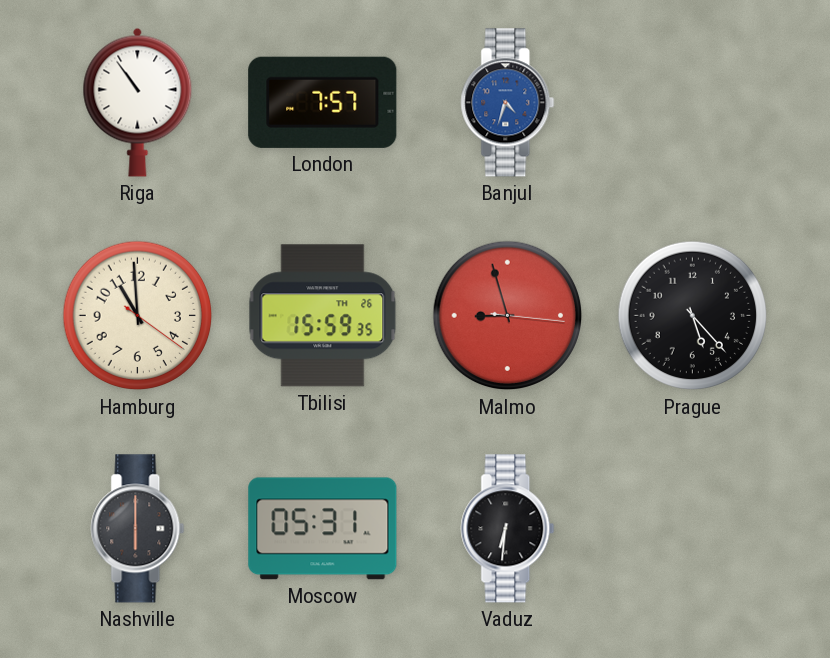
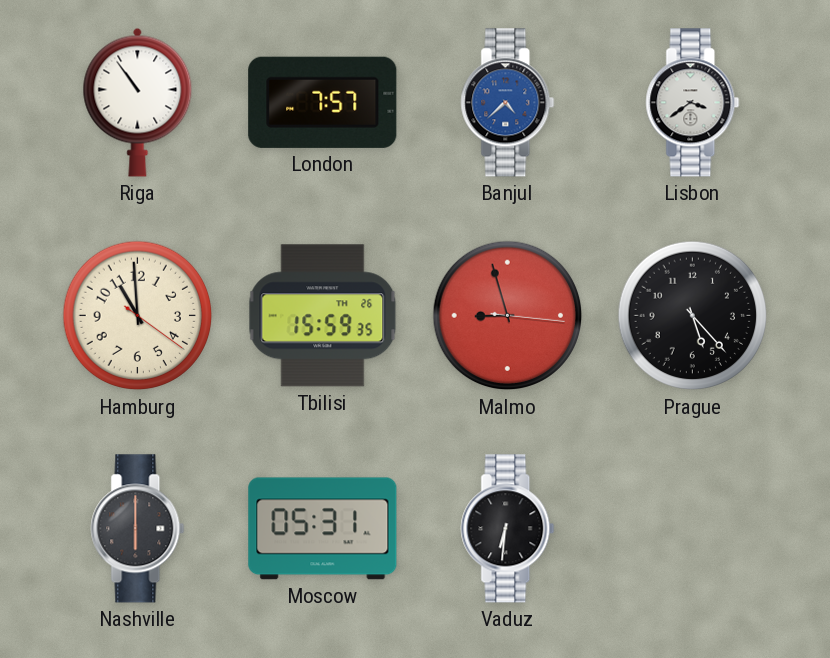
Banjul: 4:33 -> 4:38 (508, 103)
Lisbon: none -> 3:39 (693, 103)
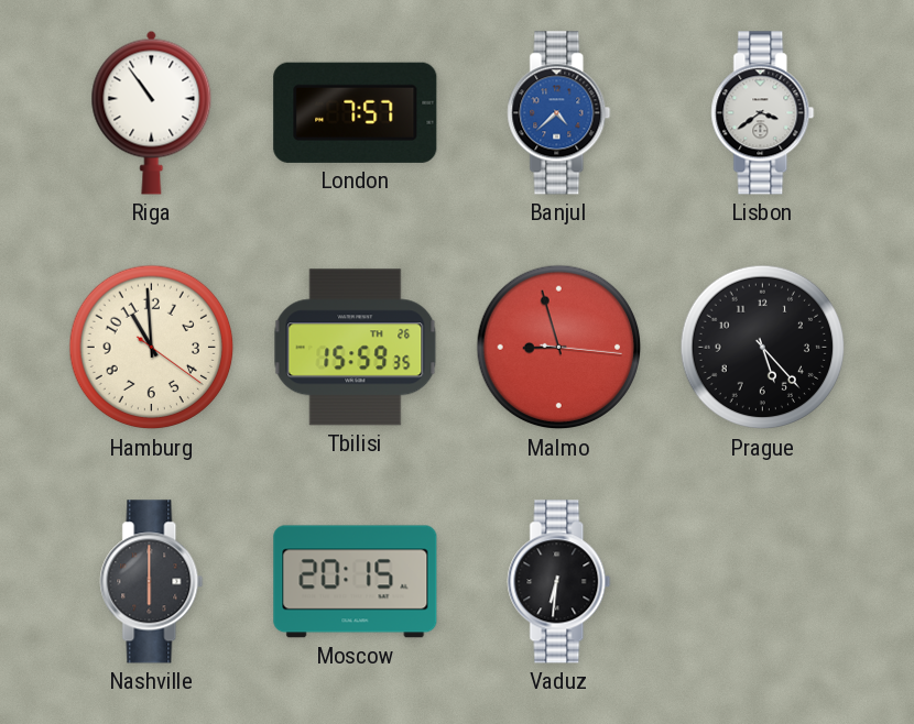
Moscow: 05:31 -> 20:15 (356, 582)
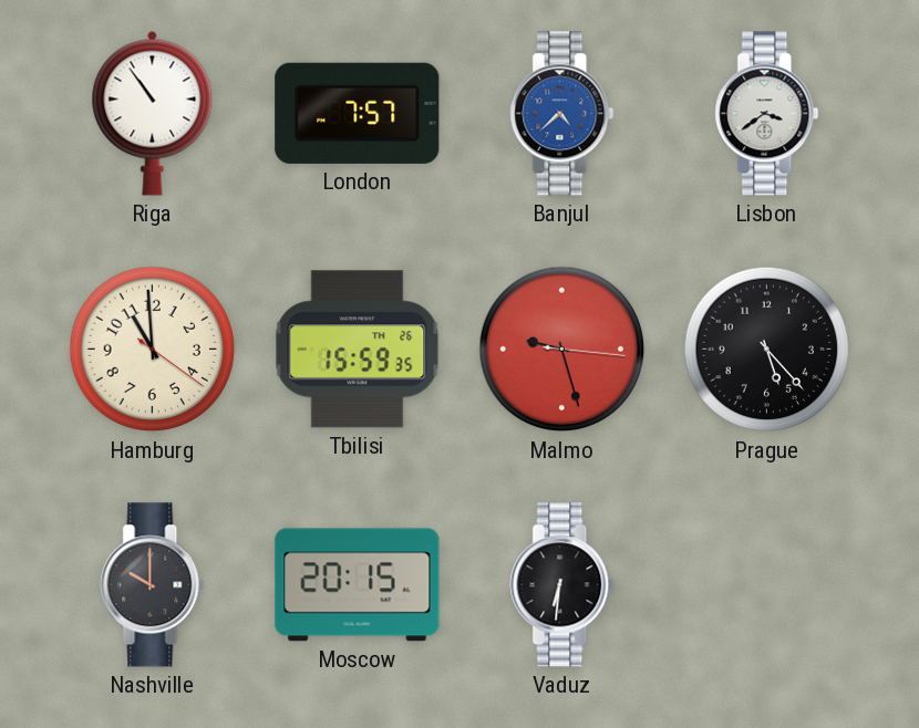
Malmo: 8:57 -> 9:27 (562, 350)
Nashville: 6:00 -> 10:00 (153, 585)
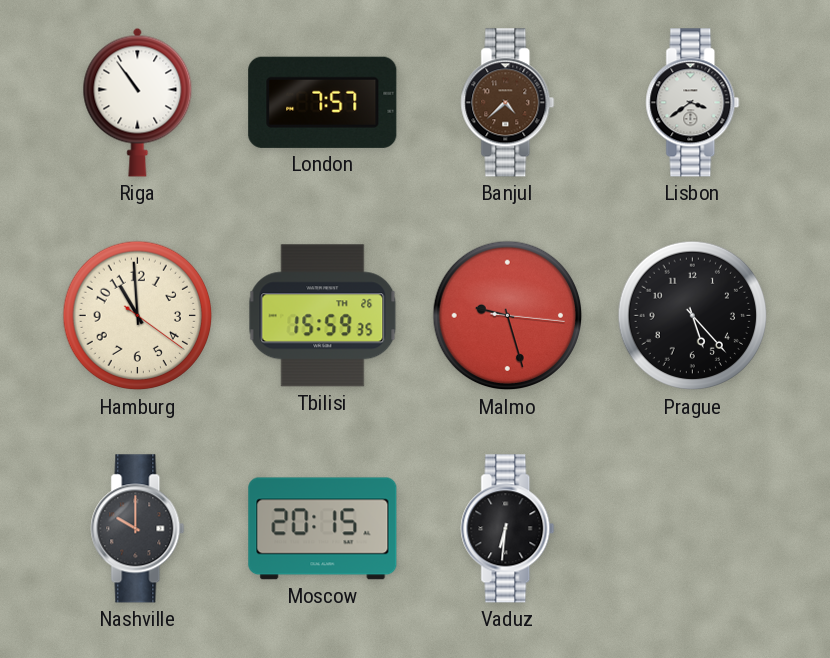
Banjul dial: blue -> brown (508, 103)
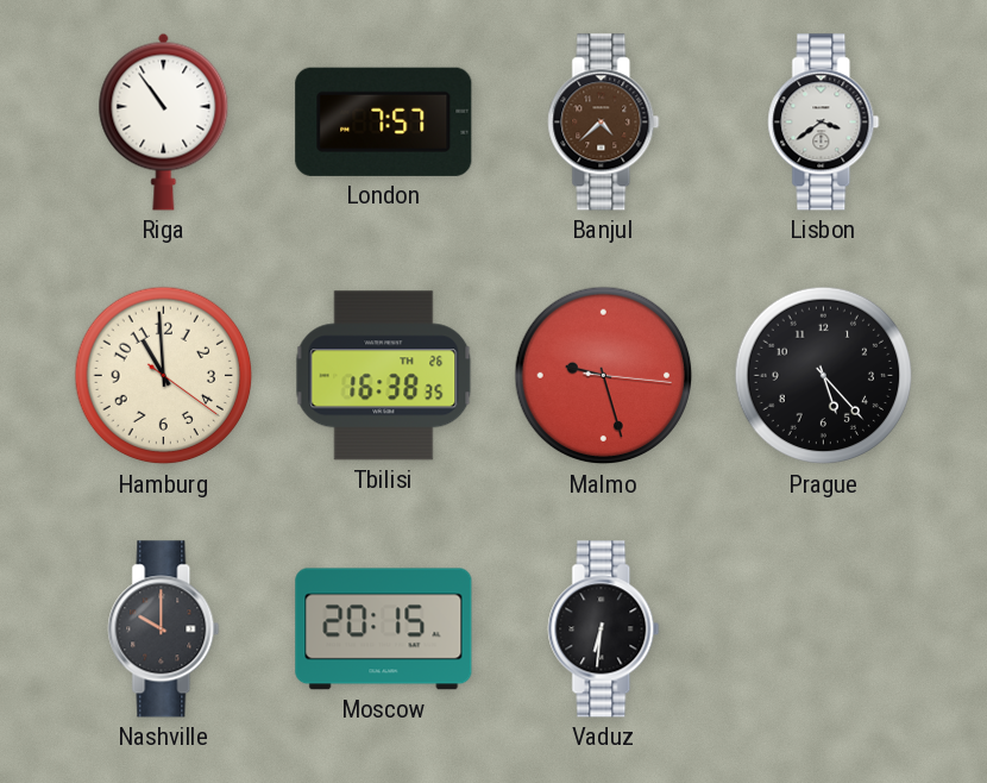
Tbilisi: 15:59 -> 16:38 (384, 376)
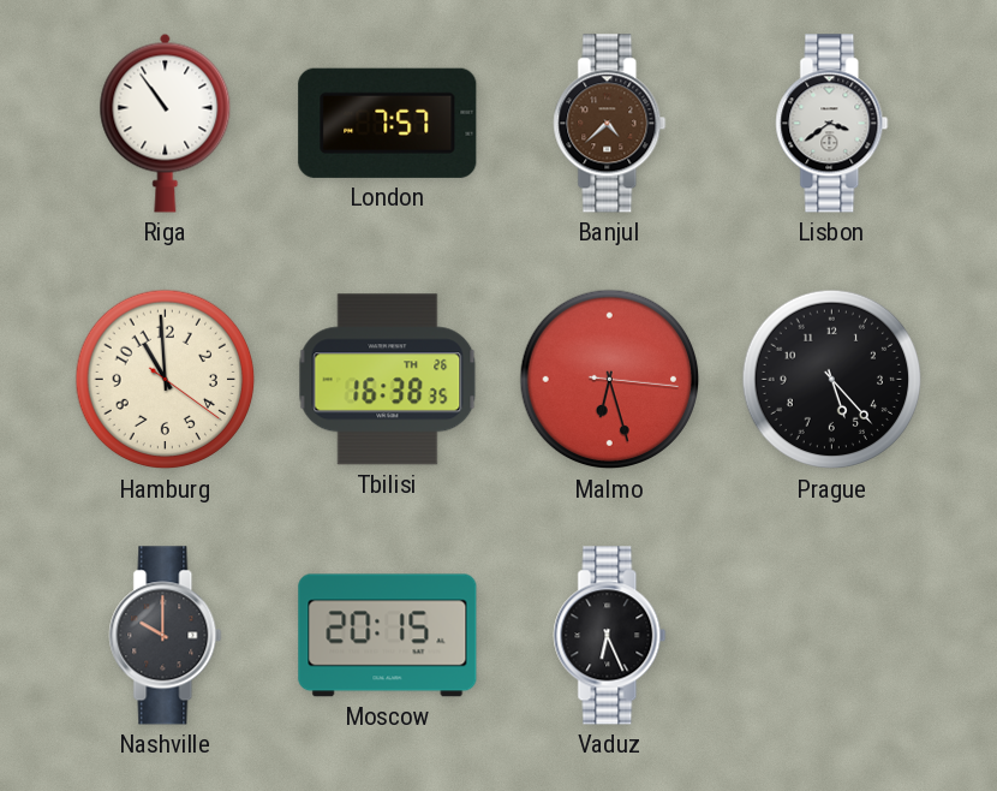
Malmo: 9:27 -> 6:27 (610, 380)
Vaduz: 6:31 -> 6:26 (610, 636)
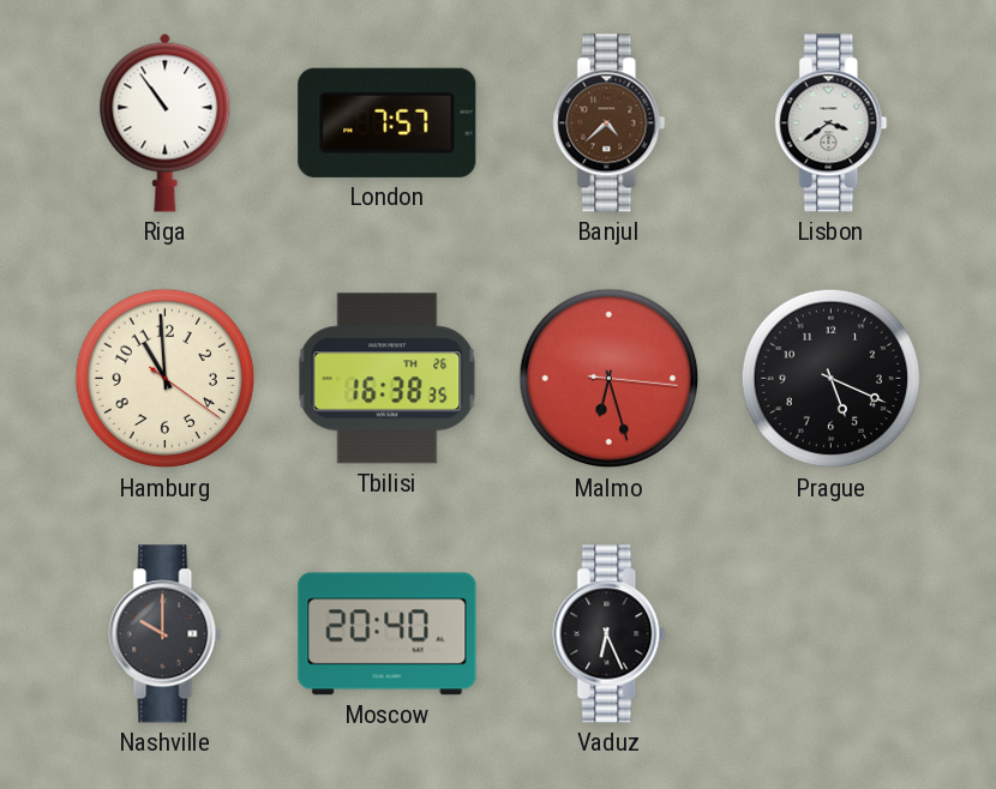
Prague: 5:23 -> 5:19 (832, 379)
Moscow: 20:15 -> 20:40 (388, 634)
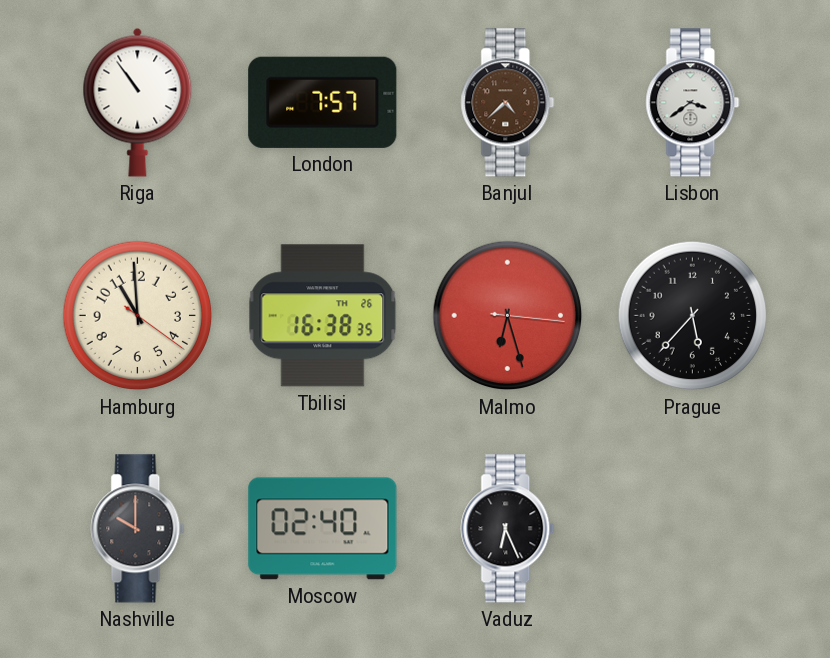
Prague: 5:19 -> 5:37 (693, 316)
Moscow: 20:40 -> 02:40 (323, 529)
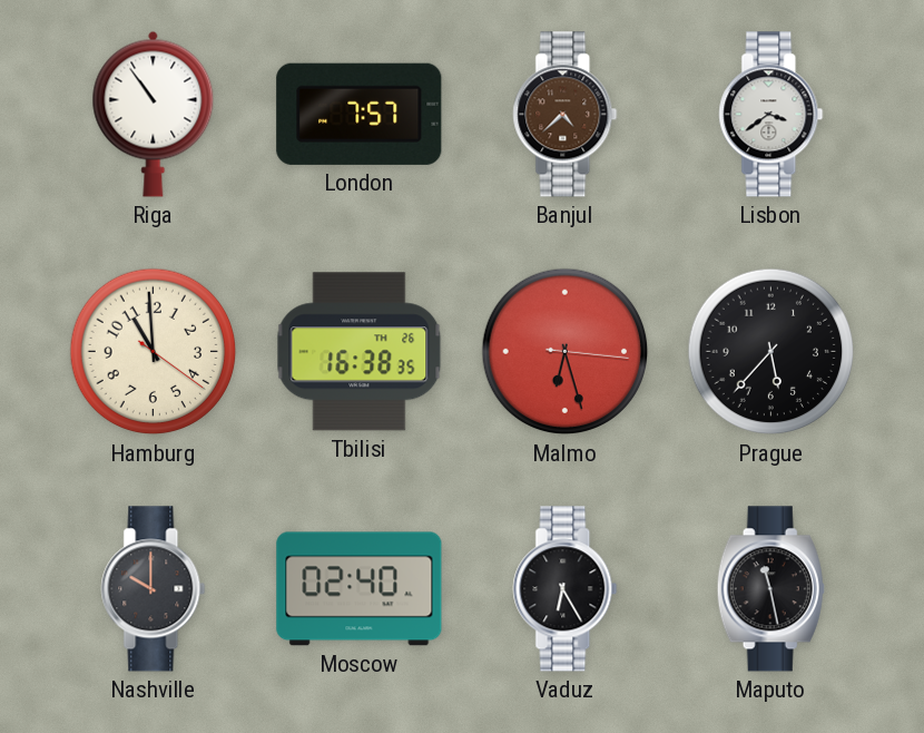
Vaduz: 6:26 -> 6:25 (566, 589)
Maputo: none -> 11:28 (770, 589)
